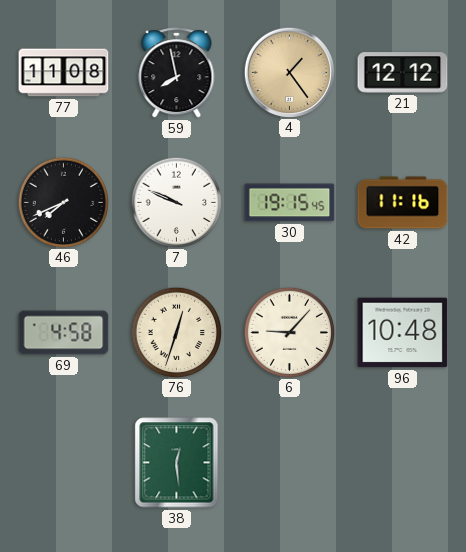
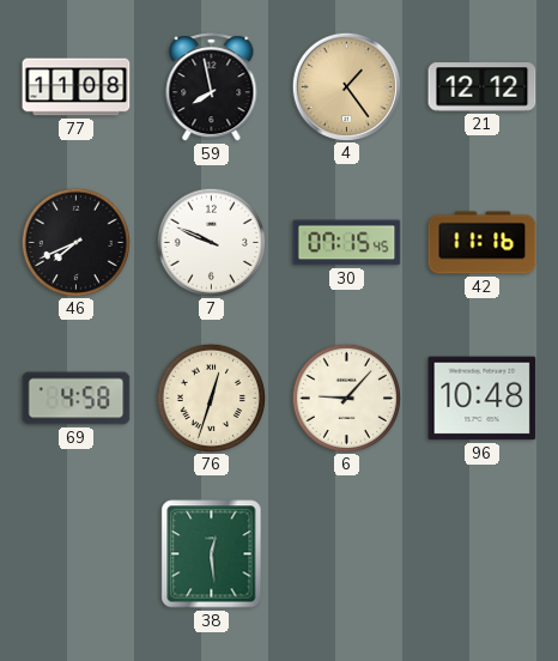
30: 19:15 -> 07:15 (347, 243)
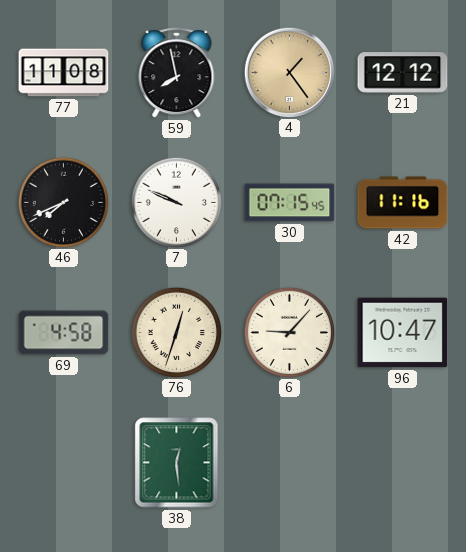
96: 10:48 -> 10:47 (403, 333)
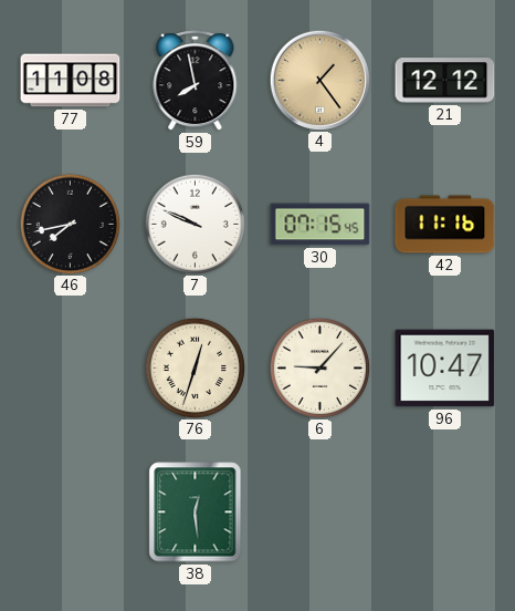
46: 7:41 -> 7:43 (70, 224)
69: 4:58 -> none (64, 333)
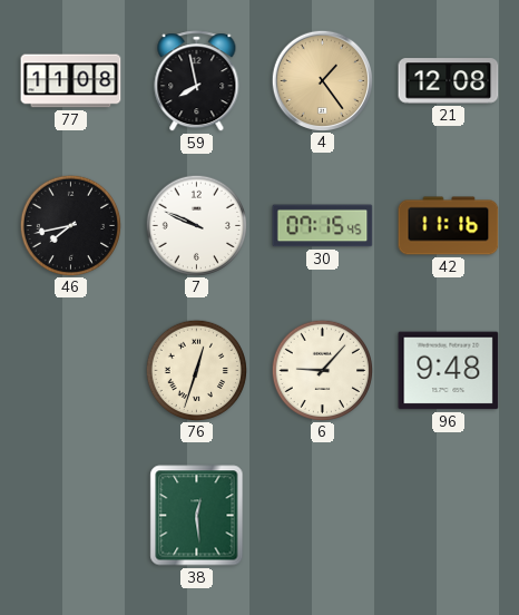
21: 12:12 -> 12:08 (449, 81)
96: 10:47 -> 9:48 (449, 371)
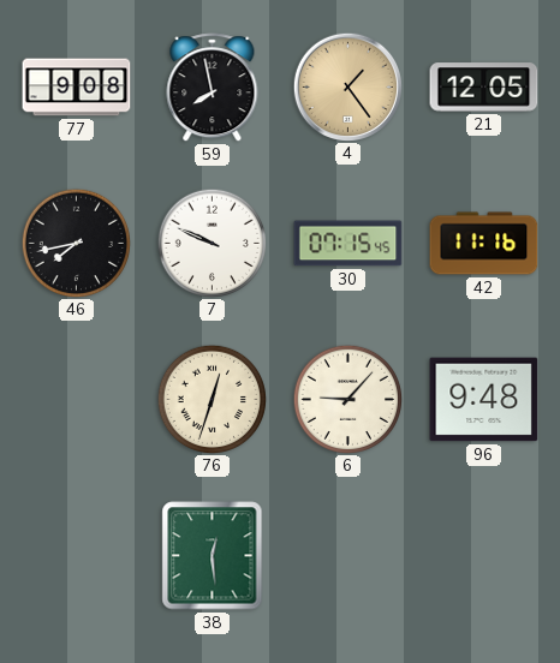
77: 11:08 -> 9:08 (77, 88)
21: 12:08 -> 12:05 (484, 88)
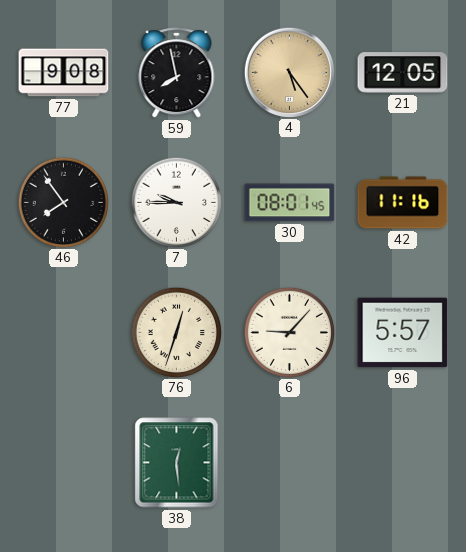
4: 1:24 -> 5:24 (289, 72)
46: 7:43 -> 7:54 (63, 202)
7: 9:49 -> 9:45 (176, 202)
30: 07:15 -> 08:01 (290, 203)
96: 9:48 -> 5:57 (403, 333)
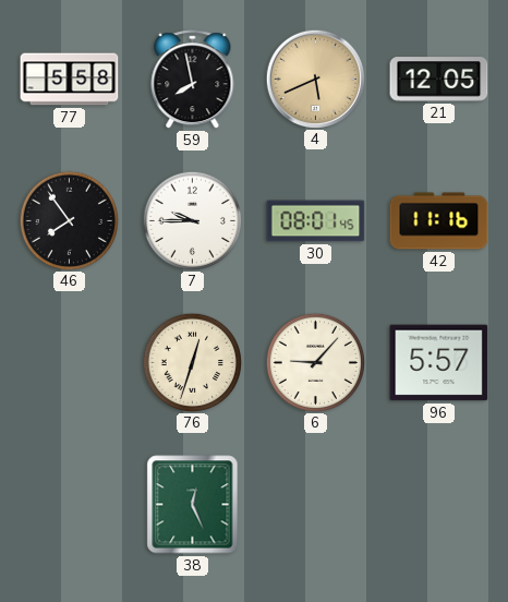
77: 9:08 -> 5:58 (70, 80)
4: 5:24 -> 5:41 (315, 79)
38: 12:29 -> 12:26 (193, 505)
